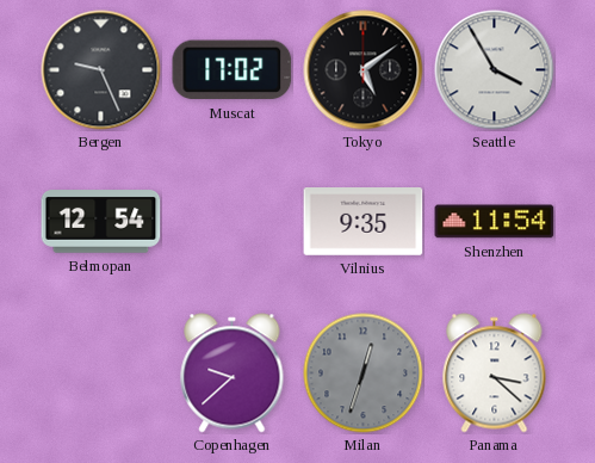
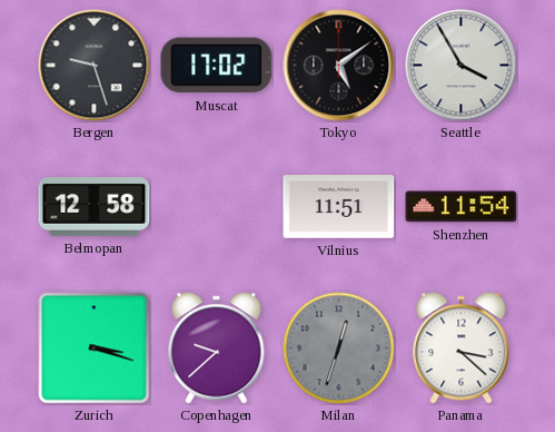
Bergen: 9:26 -> 9:27 (95, 66)
Belmopan: 12:54 -> 12:58 (95, 207)
Vilnius: 9:35 -> 11:51 (339, 207)
Zurich: none -> 3:18 (95, 348)
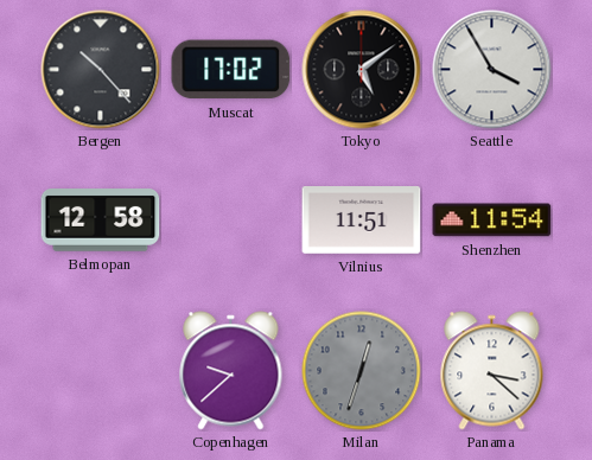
Bergen: 9:27 -> 10:23 (101, 70)
Zurich: 3:18 -> none (95, 348)
